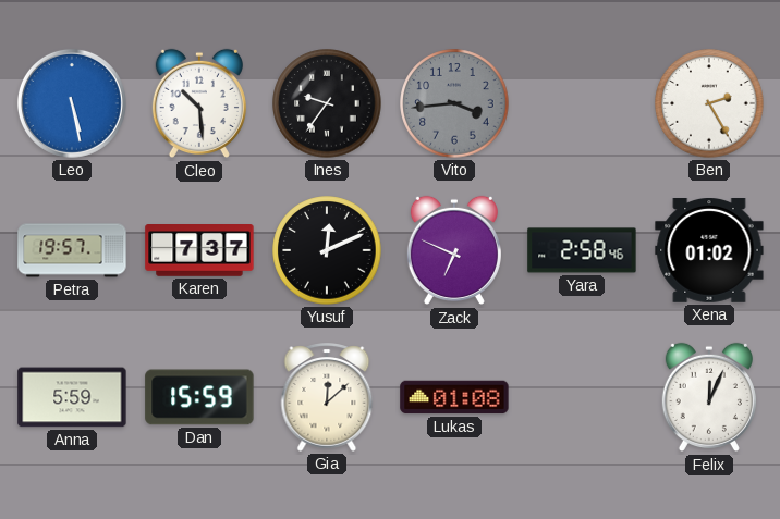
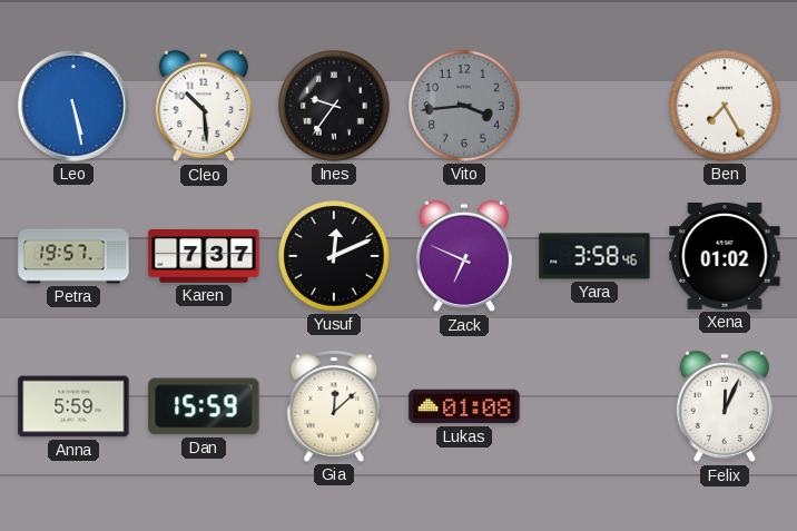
Ben: 2:25 -> 7:25 (725, 106)
Yara: 2:58 -> 3:58 (594, 256)
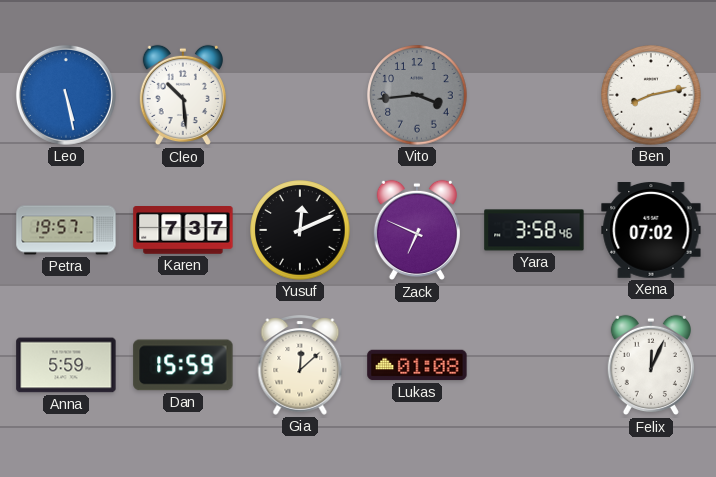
Ines: 9:36 -> none (334, 106)
Ben: 7:25 -> 8:13 (651, 95)
Xena: 01:02 -> 07:02 (651, 231)
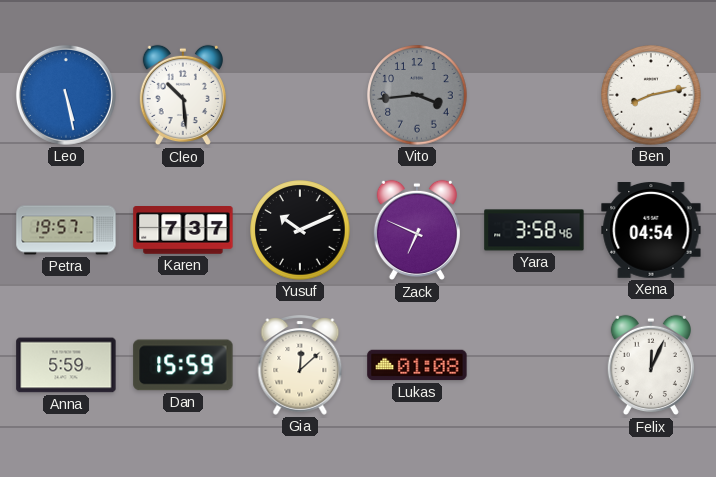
Yusuf: 12:11 -> 10:11 (300, 230)
Xena: 07:02 -> 04:54 (651, 231)
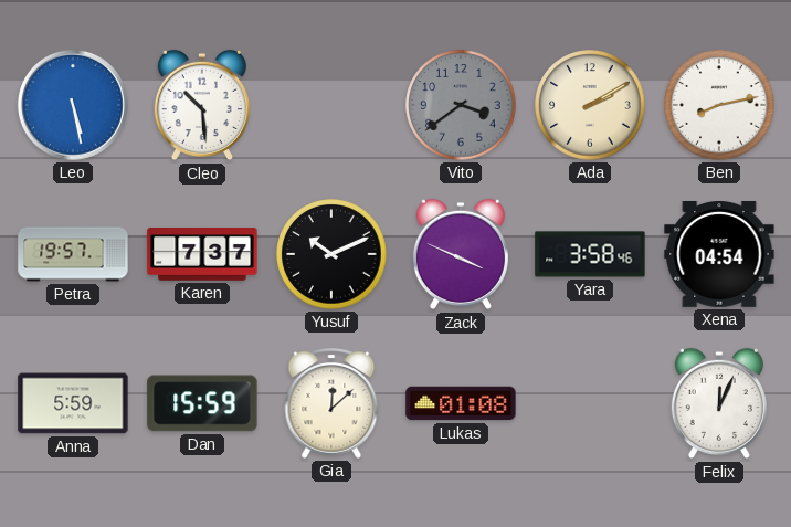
Vito: 3:44 -> 3:39 (461, 105)
Ada: none -> 2:10 (590, 105)
Zack: 6:49 -> 3:49 (461, 254)
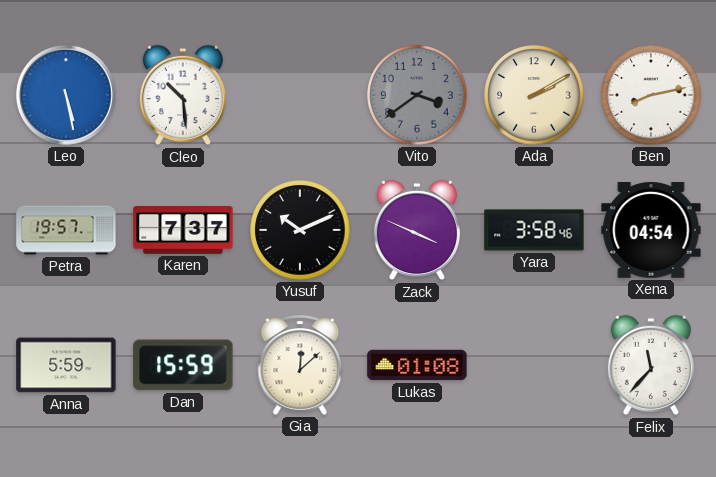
Felix: 12:04 -> 11:37 (651, 365)
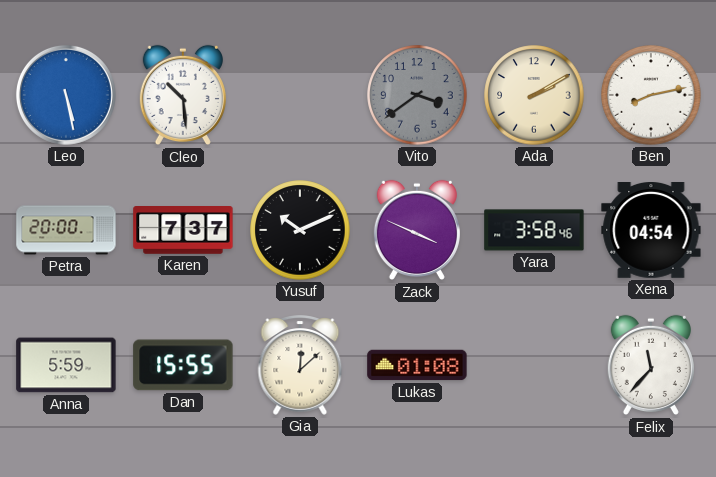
Petra: 19:57 -> 20:00 (66, 230)
Dan: 15:59 -> 15:55 (183, 365)
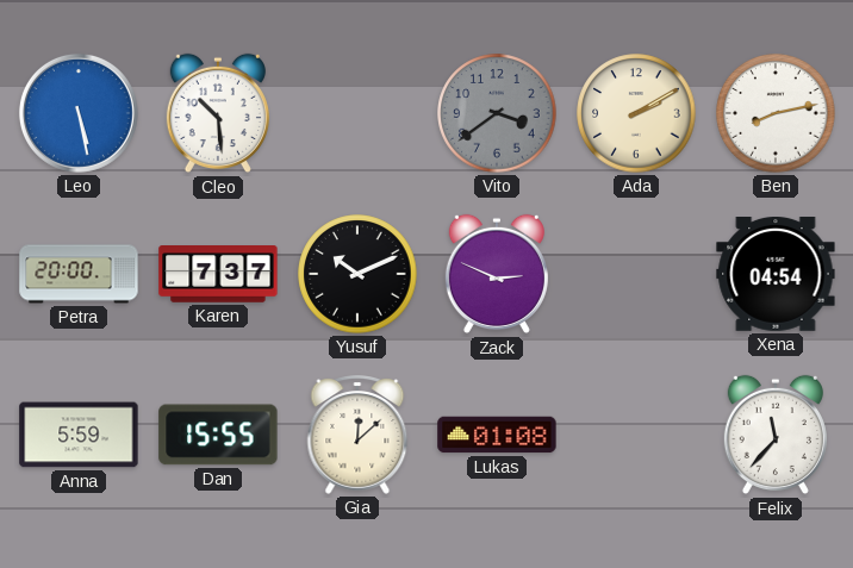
Zack: 3:49 -> 2:49 (497, 274)
Yara: 3:58 -> none (534, 230)
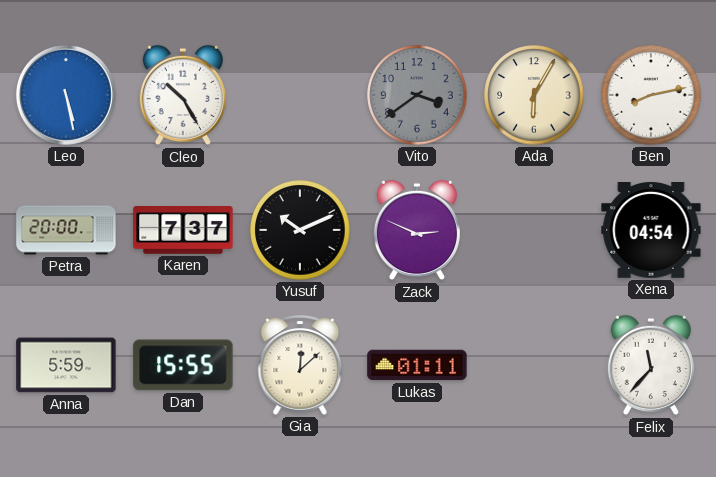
Cleo: 10:29 -> 10:25 (183, 95)
Ada: 2:10 -> 6:05 (534, 95)
Lukas: 01:08 -> 01:11 (417, 365)
